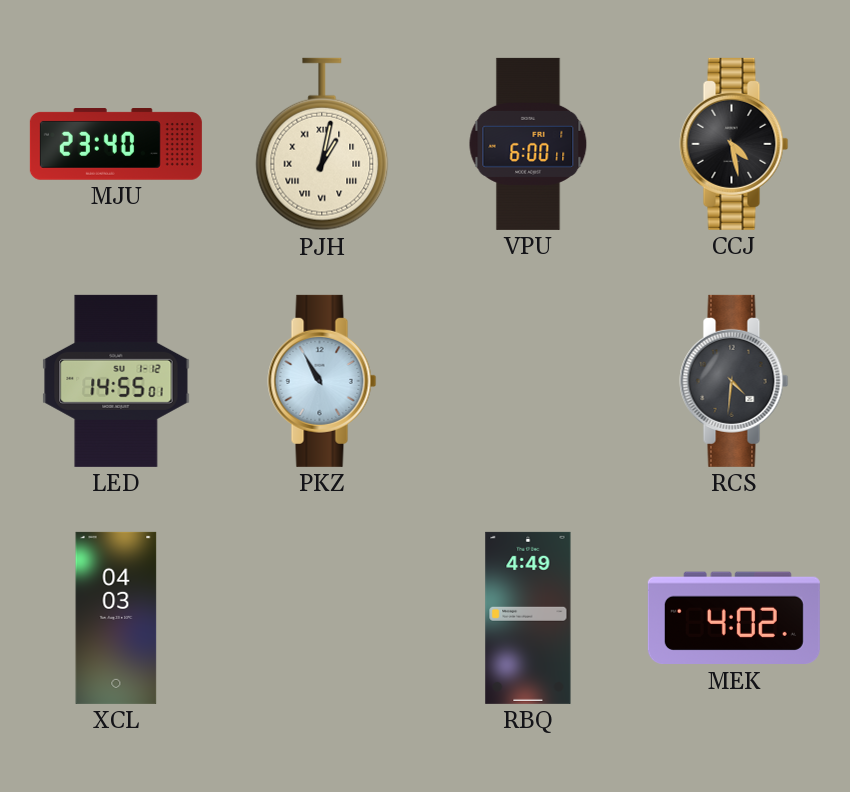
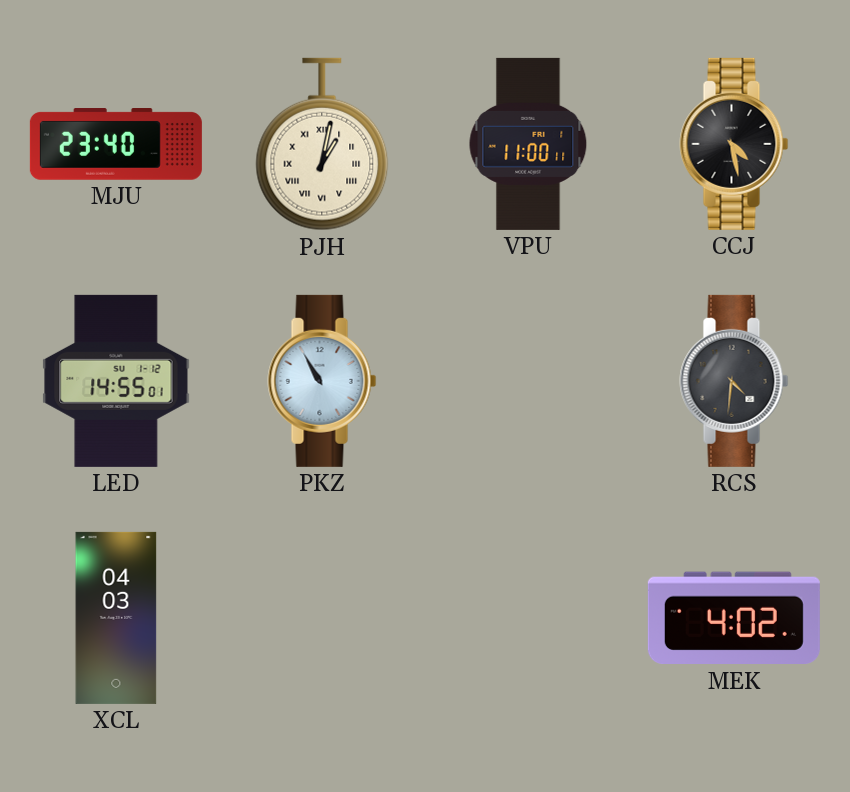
VPU: 6:00 -> 11:00 (528, 144)
RBQ: 4:49 -> none (528, 618)
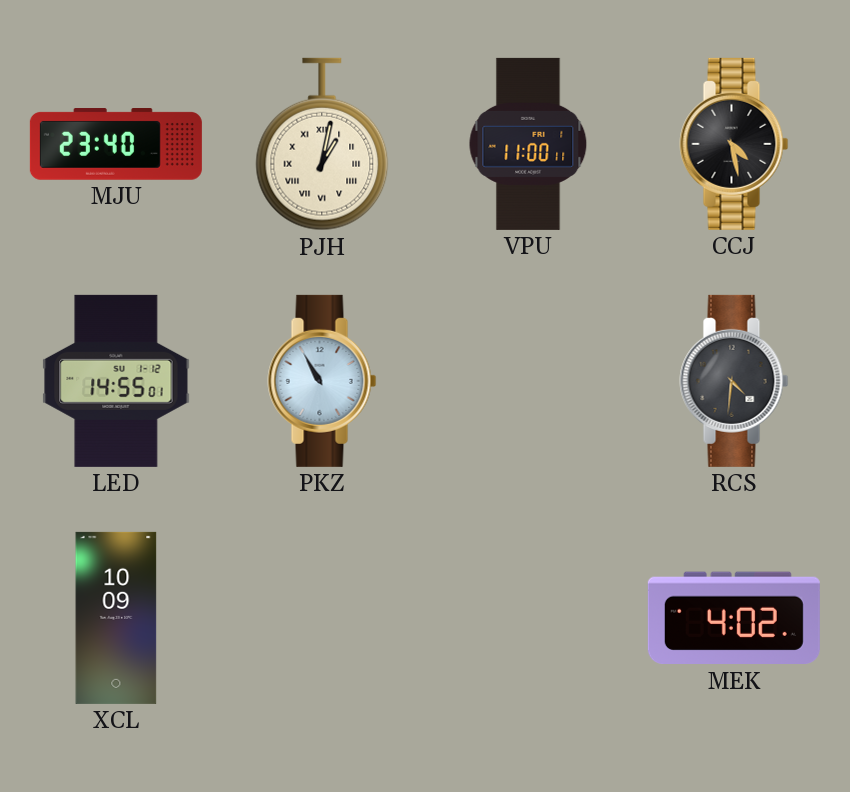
XCL: 04:03 -> 10:09 (116, 618)
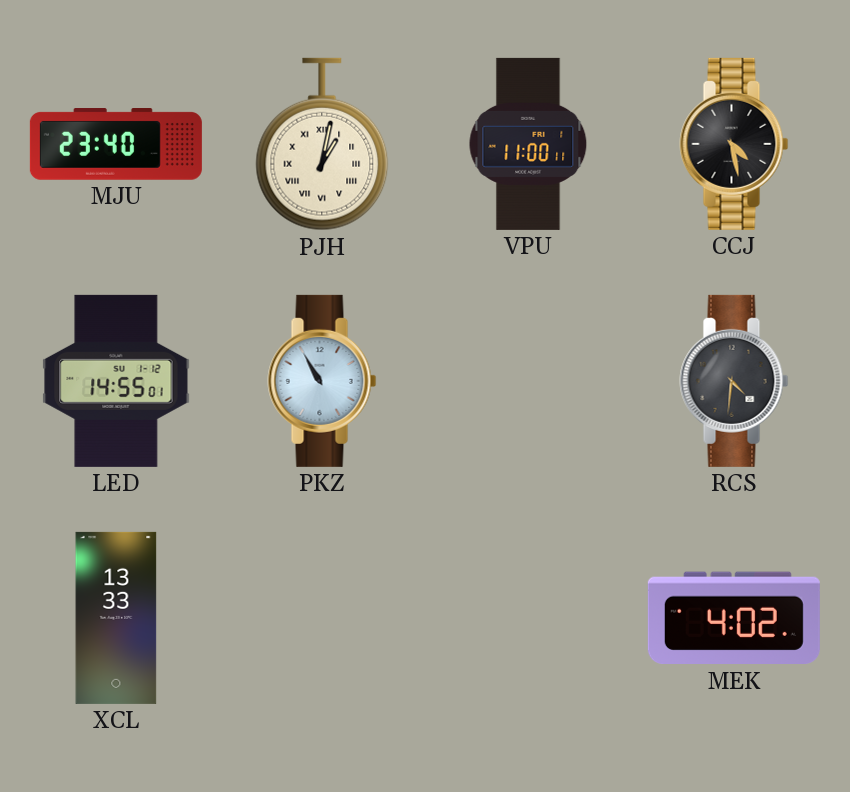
XCL: 10:09 -> 13:33 (116, 618)
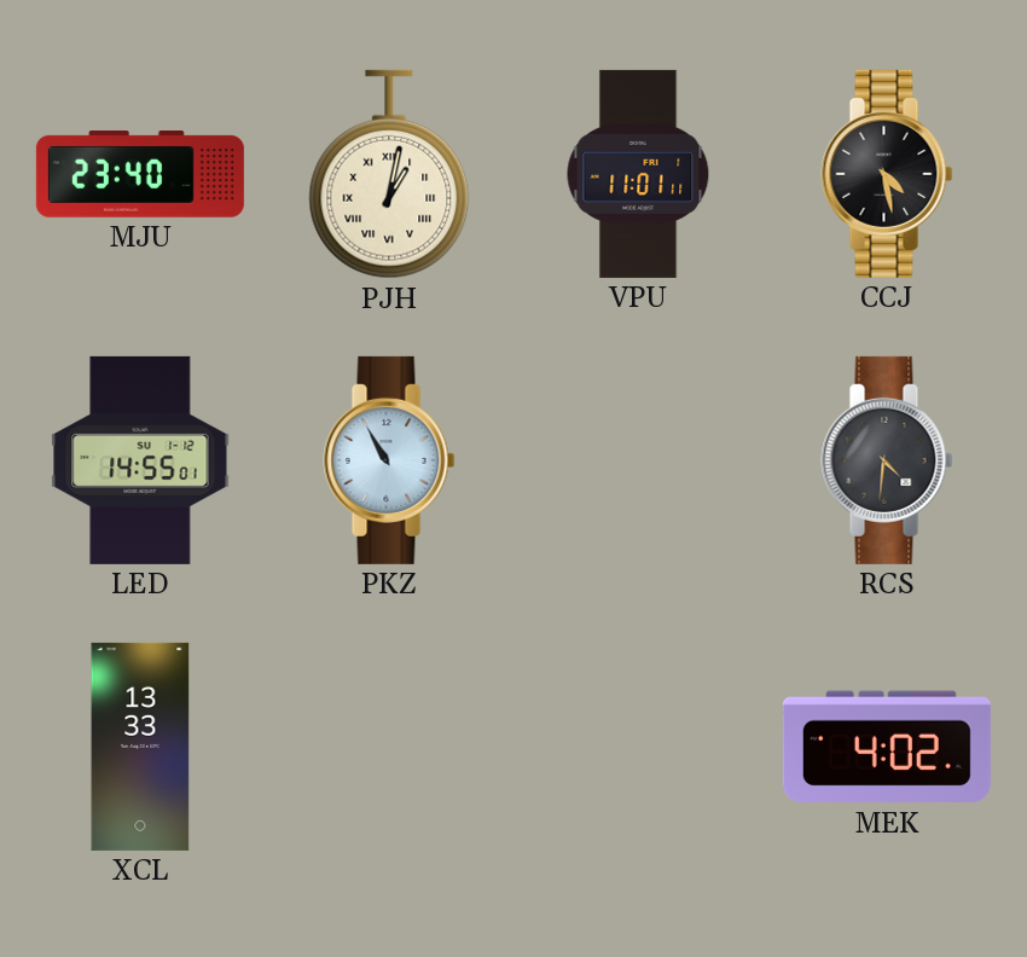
VPU: 11:00 -> 11:01 (638, 174)
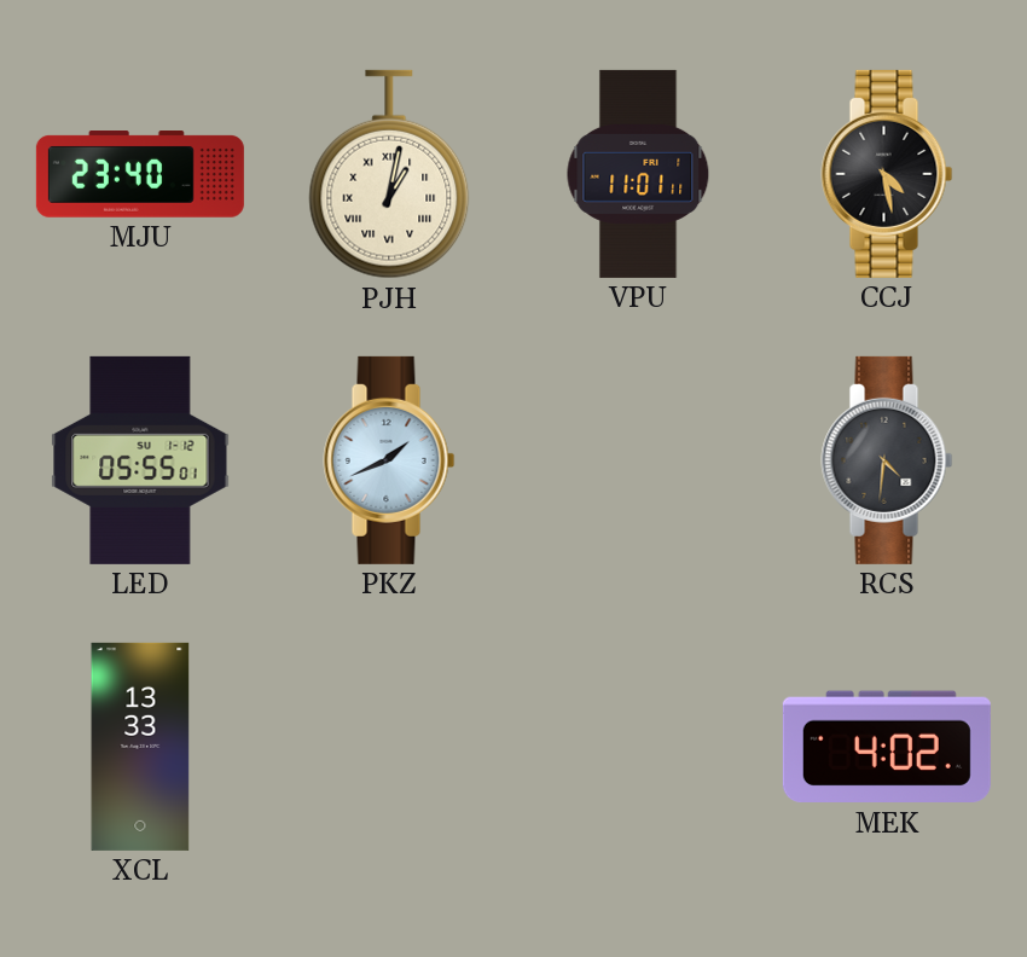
LED: 14:55 -> 05:55 (140, 460)
PKZ: 10:55 -> 1:41 (389, 460)
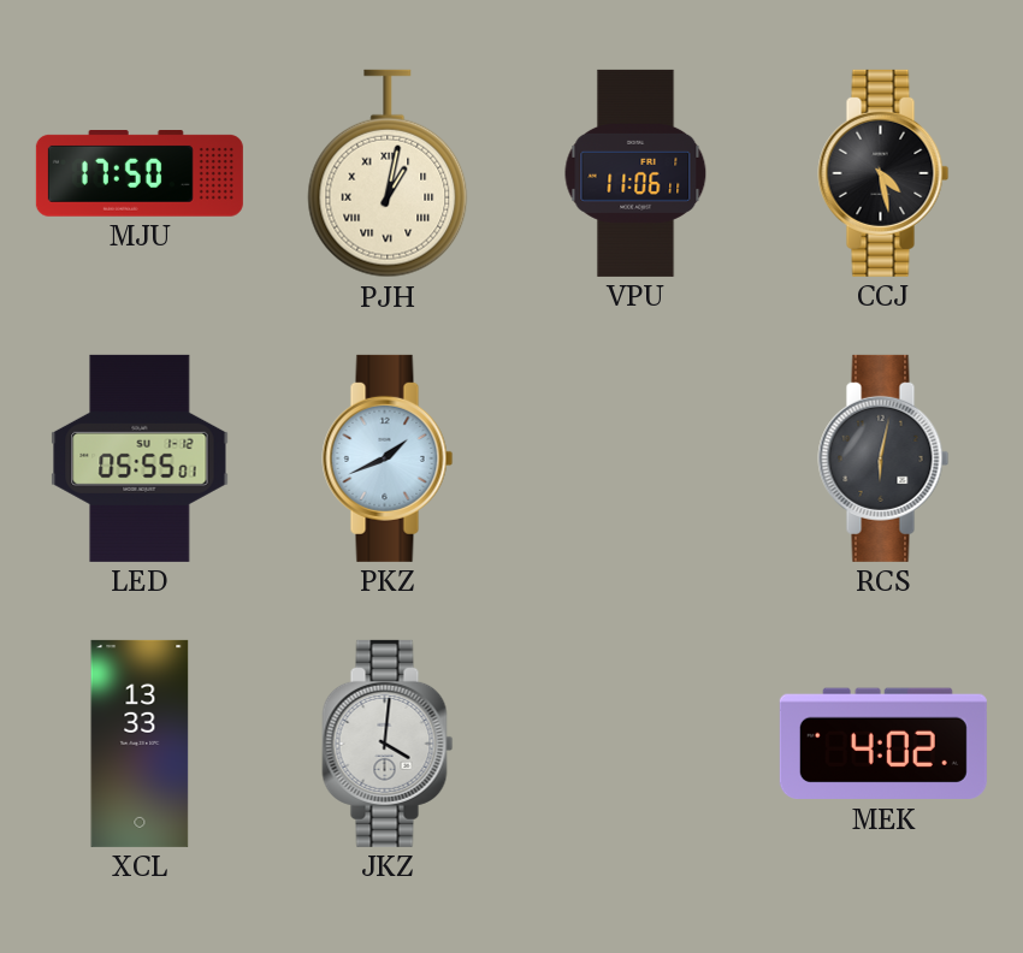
MJU: 23:40 -> 17:50 (140, 174)
VPU: 11:01 -> 11:06 (635, 173)
RCS: 4:31 -> 6:02 (883, 458)
JKZ: none -> 4:01 (388, 744)
